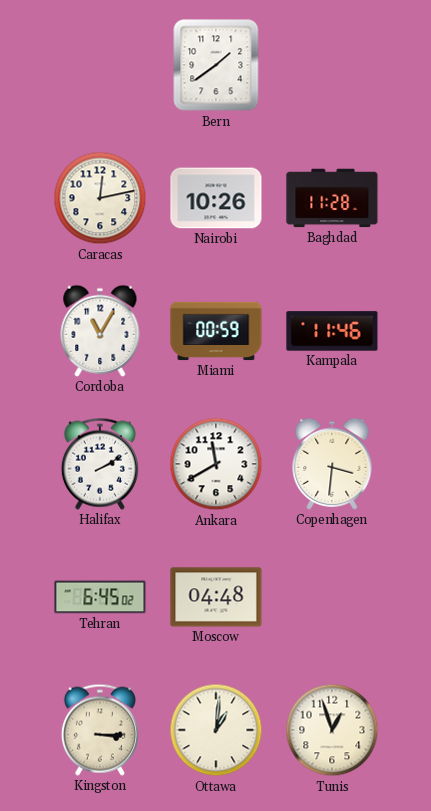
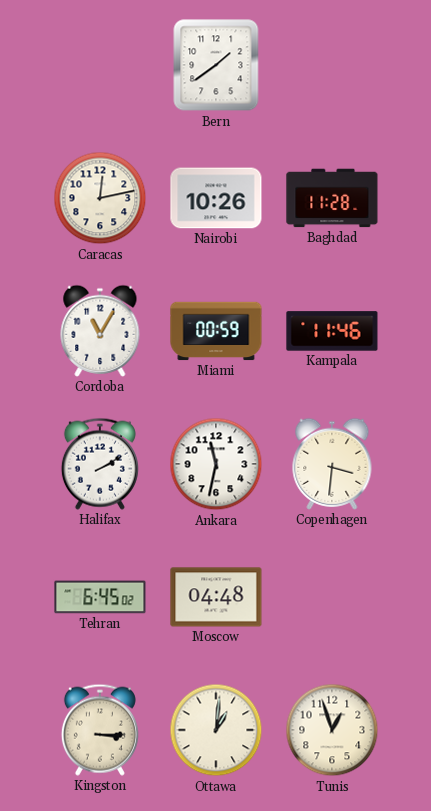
Ankara: 11:40 -> 11:32 (216, 464)
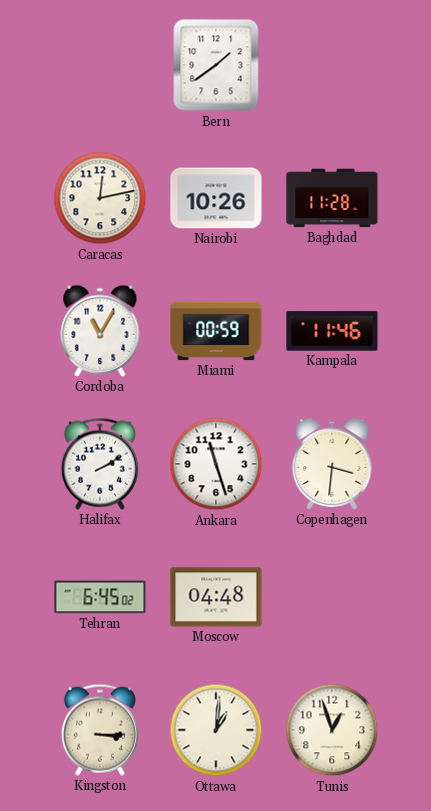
Ankara: 11:32 -> 11:27 (216, 464)
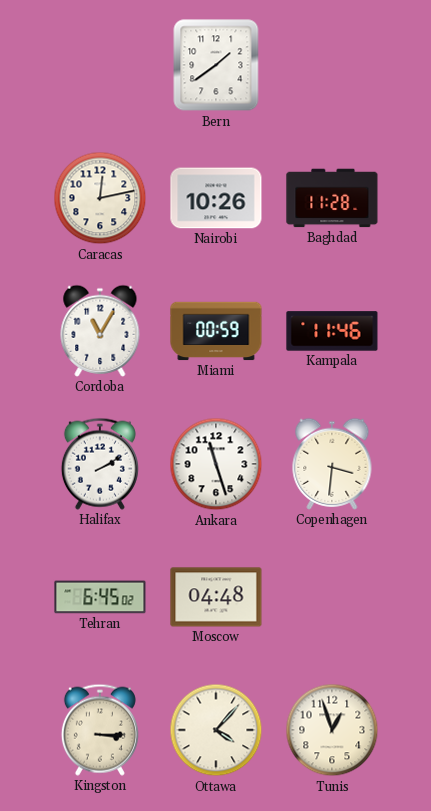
Ottawa: 1:01 -> 4:07 (216, 730)
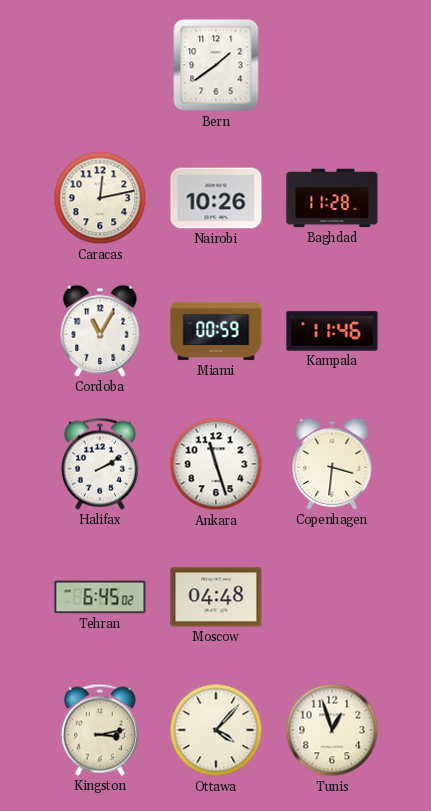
Kingston: 3:15 -> 3:13 (100, 730)
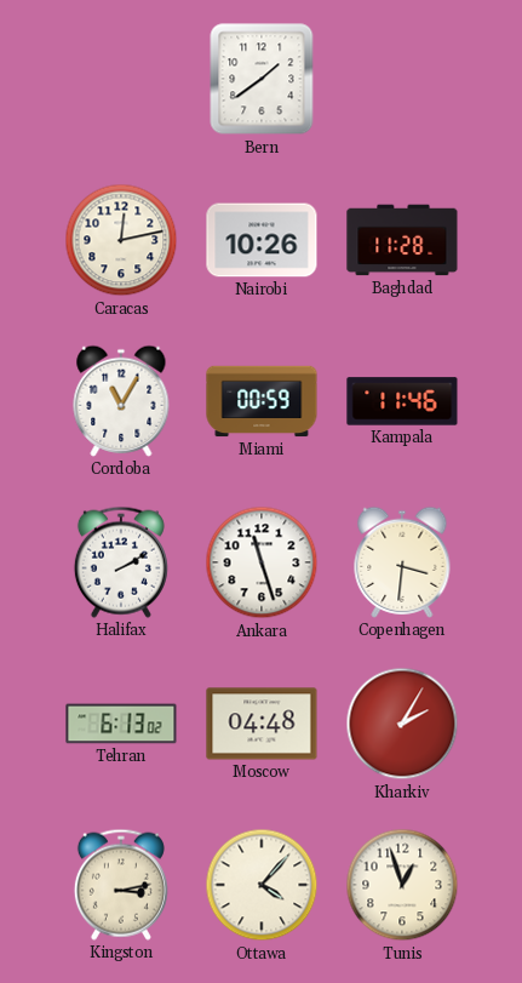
Tehran: 6:45 -> 6:13 (121, 724)
Kharkiv: none -> 2:05 (402, 724)
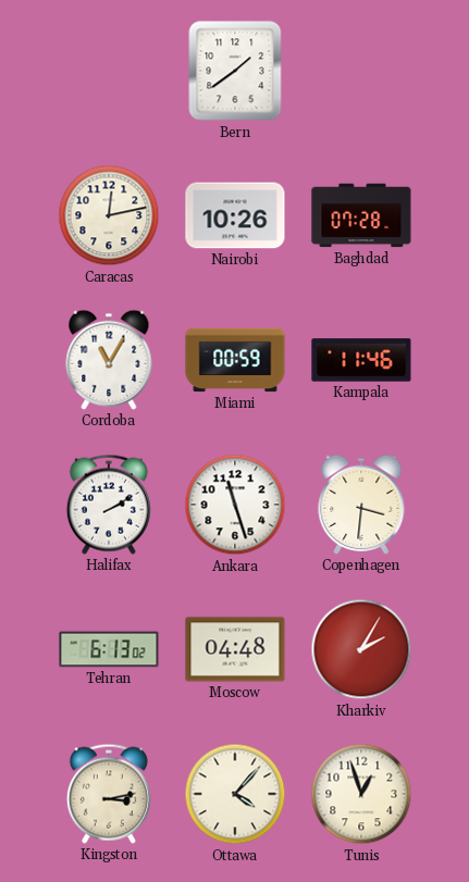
Baghdad: 11:28 -> 07:28 (361, 215)
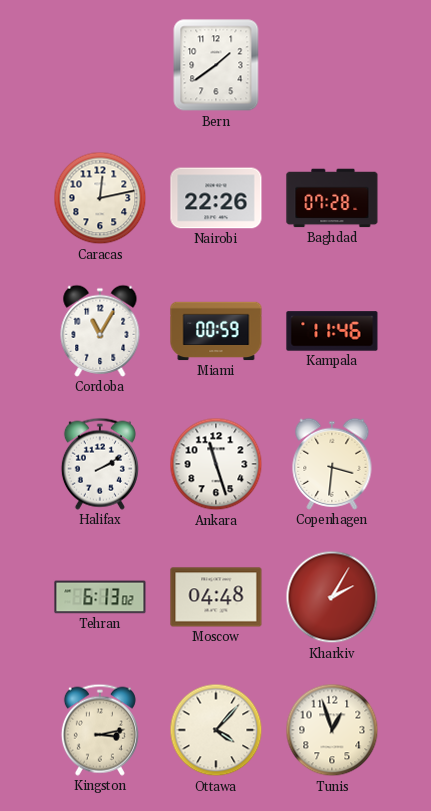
Nairobi: 10:26 -> 22:26 (216, 198)
